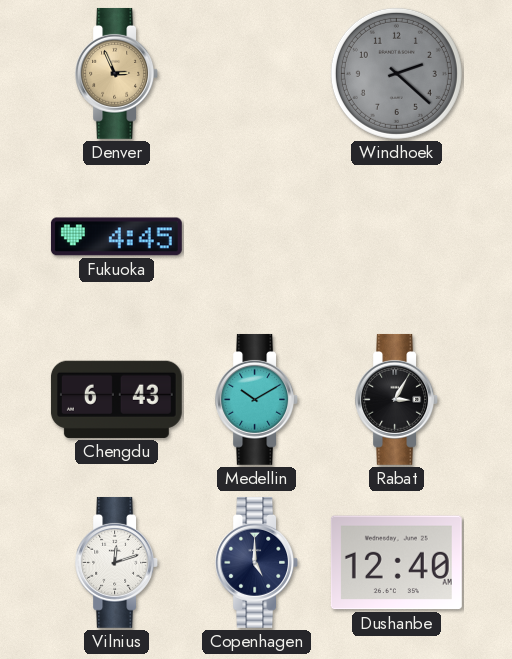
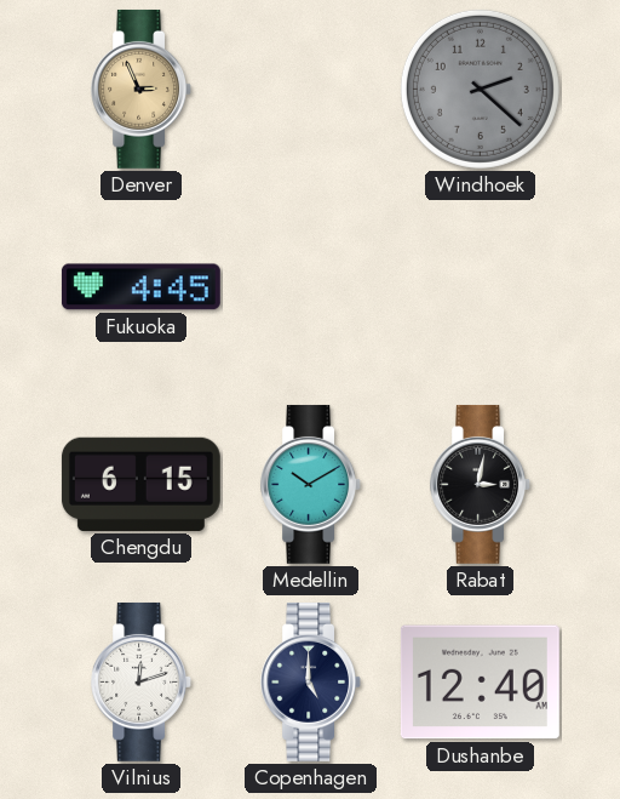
Chengdu: 6:43 -> 6:15 (140, 484)
Rabat: 3:05 -> 3:02 (481, 484)
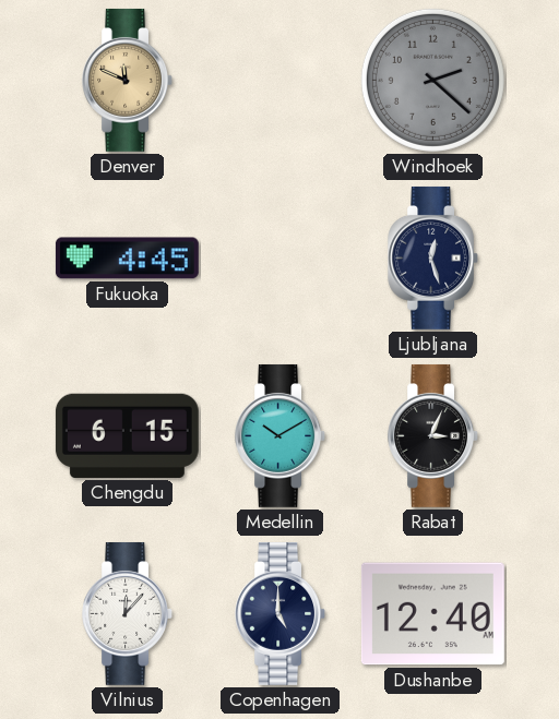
Denver: 2:56 -> 11:49 (128, 80)
Ljubljana: none -> 12:27 (433, 257)
Rabat: 3:02 -> 3:04 (433, 435)
Vilnius: 12:12 -> 12:07 (128, 613)
